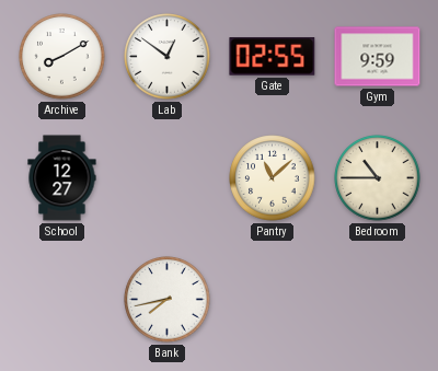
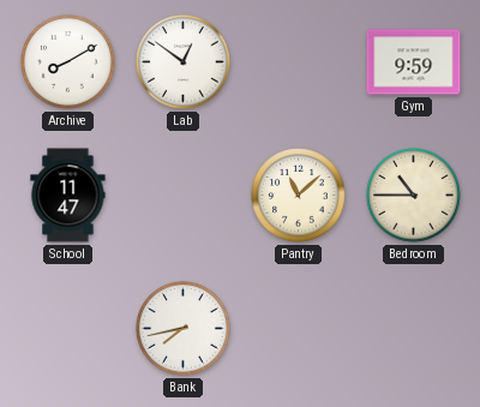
Gate: 02:55 -> none (273, 57)
School: 12:27 -> 11:47 (68, 196)
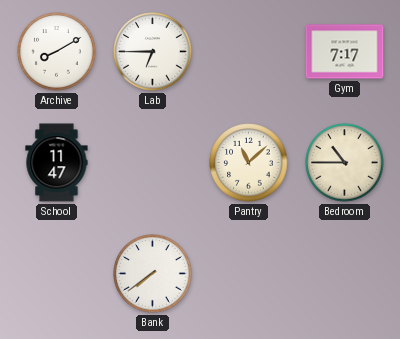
Lab: 12:51 -> 6:45 (153, 52)
Gym: 9:59 -> 7:17 (345, 52)
Bank: 7:43 -> 7:39 (153, 274)
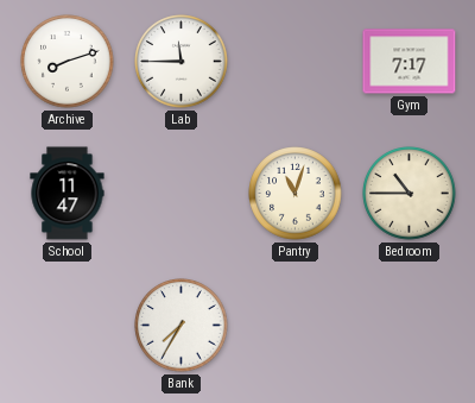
Archive: 8:10 -> 8:12 (68, 62)
Lab: 6:45 -> 11:45 (182, 62)
Pantry: 11:08 -> 11:03 (296, 194)
Bank: 7:39 -> 7:35 (182, 326)
